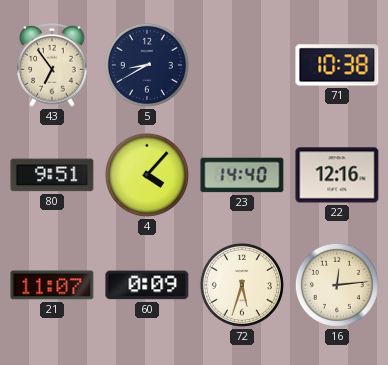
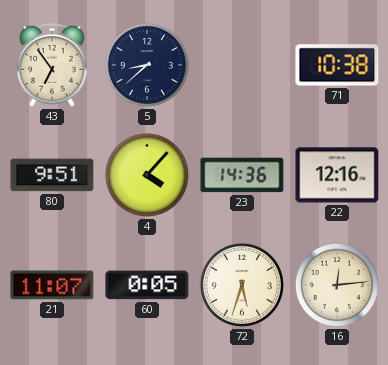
5: 8:40 -> 8:38 (147, 65)
23: 14:40 -> 14:36 (242, 175)
60: 0:09 -> 0:05 (147, 285)
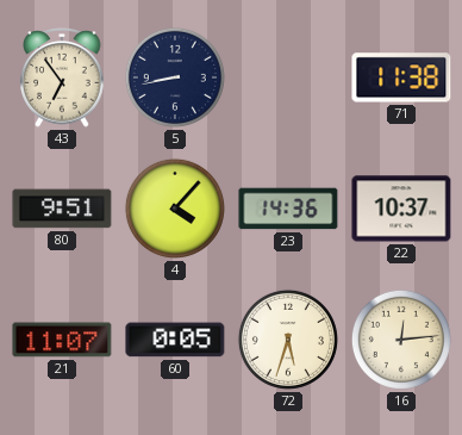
5: 8:38 -> 8:43 (175, 77)
71: 10:38 -> 11:38 (401, 77)
22: 12:16 -> 10:37 (401, 209)
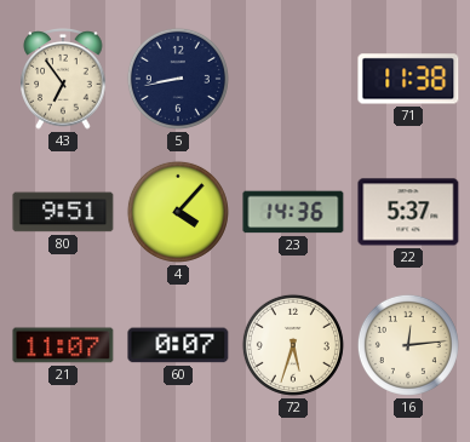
22: 10:37 -> 5:37 (408, 212)
60: 0:05 -> 0:07 (178, 345)
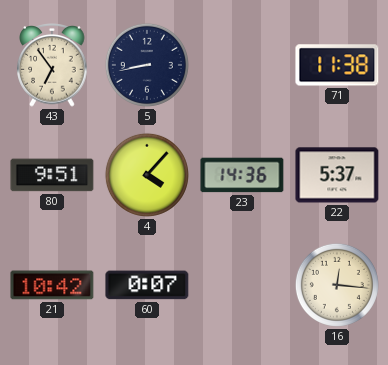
21: 11:07 -> 10:42 (52, 285)
72: 5:33 -> none (293, 345)
16: 12:14 -> 12:16 (337, 285)
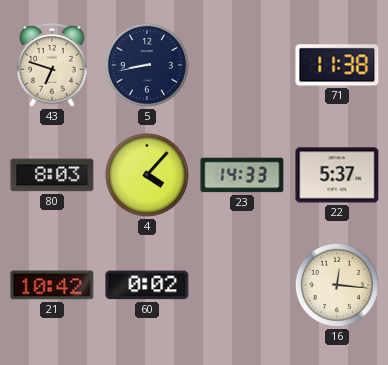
43: 6:54 -> 6:48 (52, 66)
80: 9:51 -> 8:03 (52, 175)
23: 14:36 -> 14:33 (242, 175)
60: 0:07 -> 0:02 (147, 285)
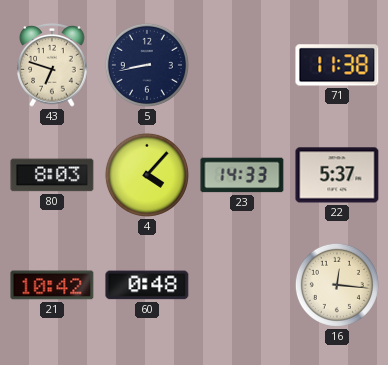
60: 0:02 -> 0:48 (147, 285)
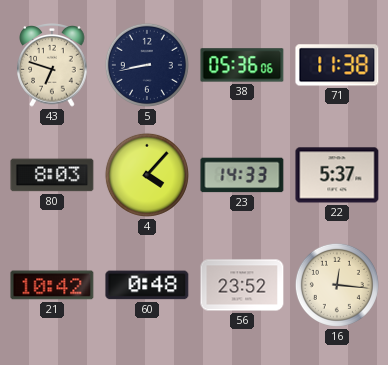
38: none -> 05:36 (242, 65)
56: none -> 23:52 (242, 285)
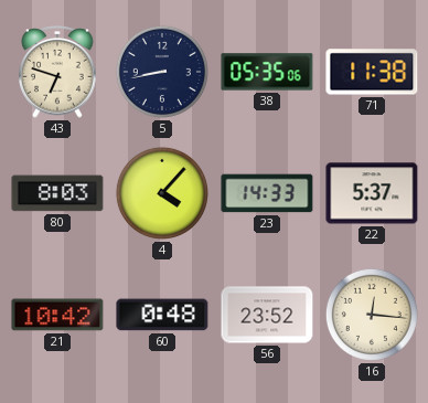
38: 05:36 -> 05:35 (267, 72)
